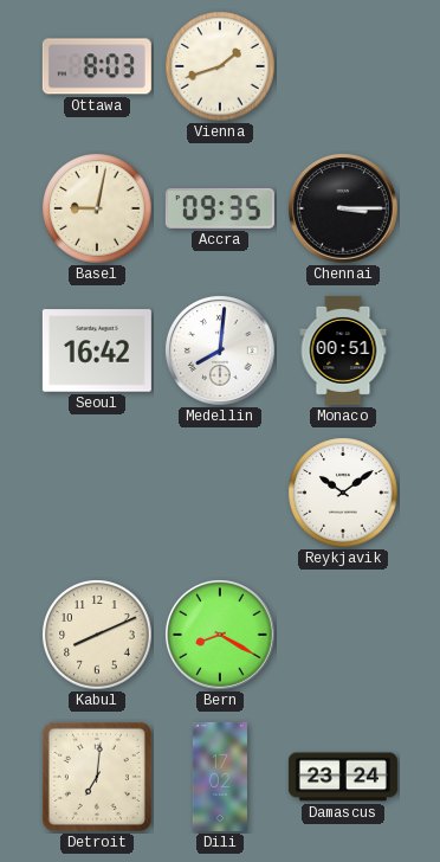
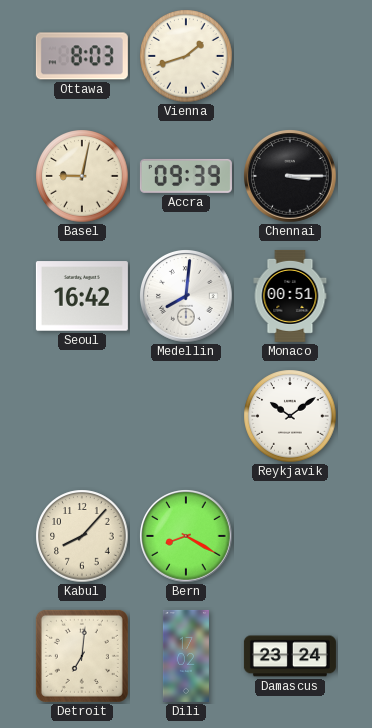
Accra: 09:35 -> 09:39 (186, 176)
Kabul: 8:11 -> 8:07 (82, 536)
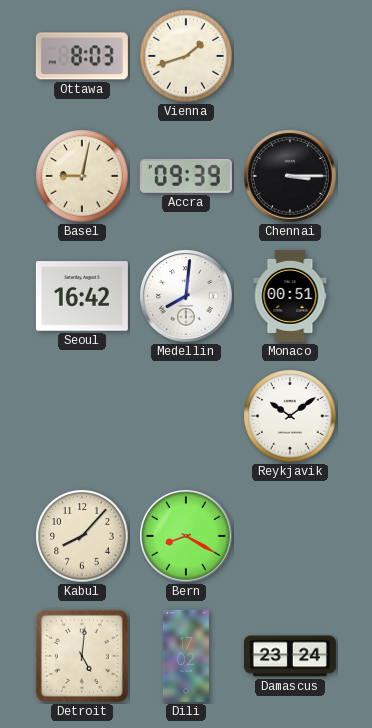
Detroit: 7:01 -> 5:01 (82, 656)
